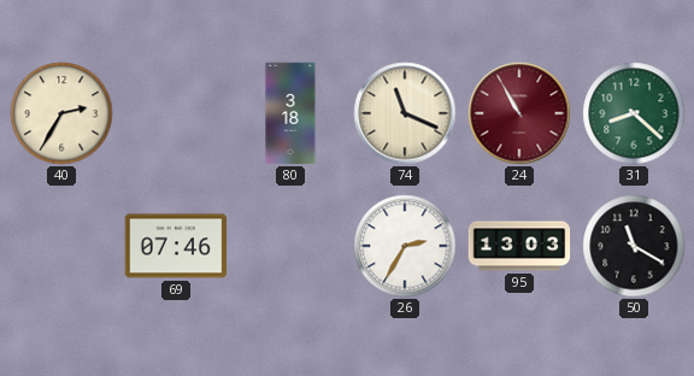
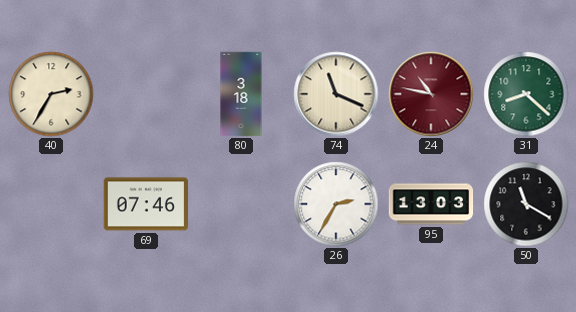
24: 10:55 -> 10:47 (431, 94)
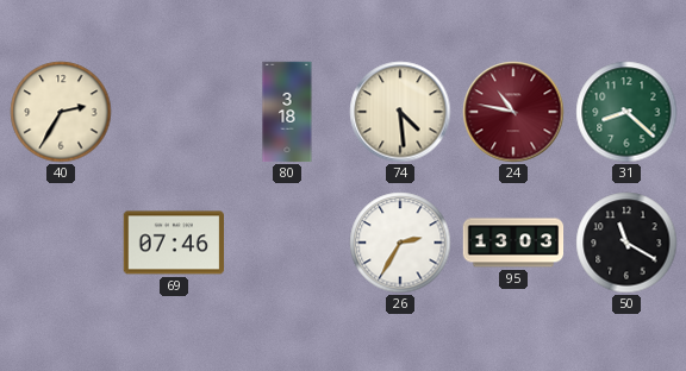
74: 11:19 -> 4:29 (400, 112)
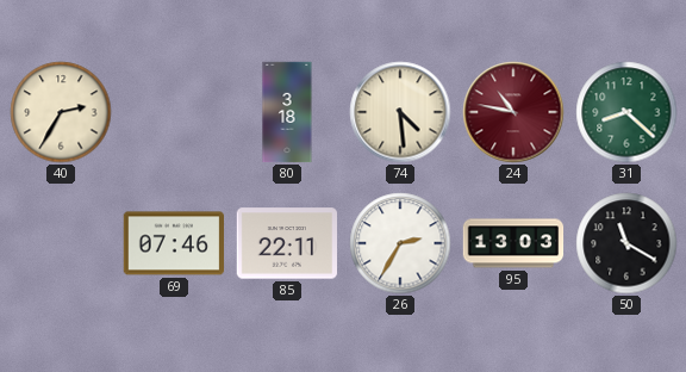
85: none -> 22:11 (287, 243)
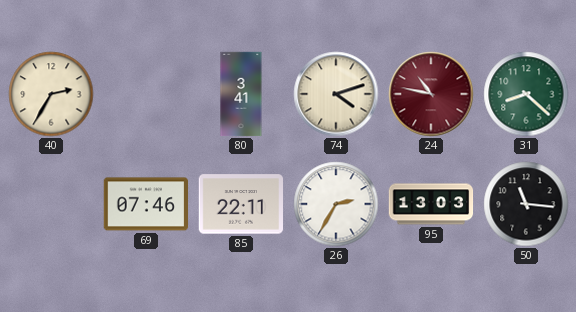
80: 3:18 -> 3:41 (241, 94)
74: 4:29 -> 4:12 (336, 94)
50: 11:20 -> 11:16 (526, 204)
